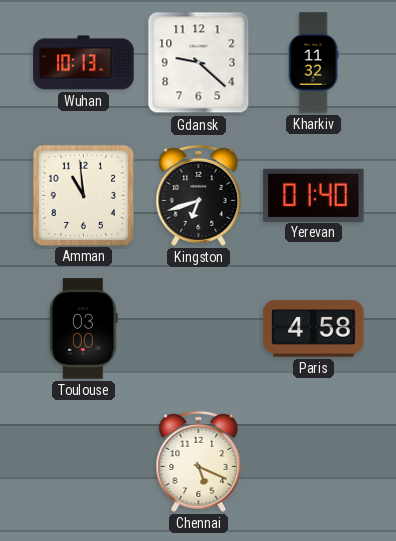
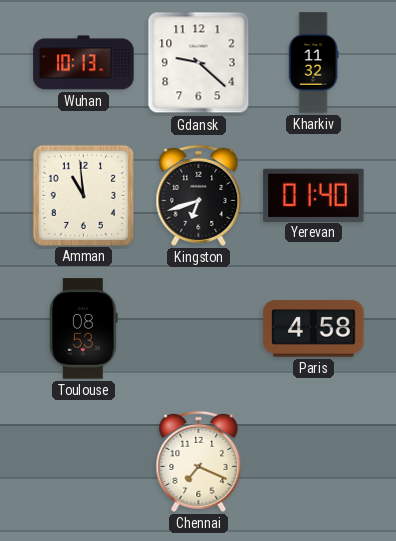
Toulouse: 03:00 -> 08:53 (84, 329)
Chennai: 5:19 -> 7:19 (199, 461)
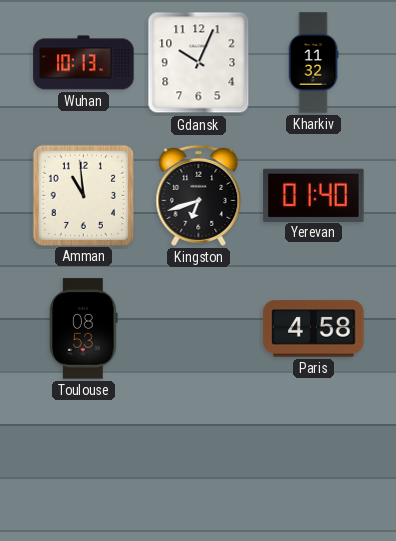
Gdansk: 9:22 -> 10:04 (199, 63)
Chennai: 7:19 -> none (199, 461)
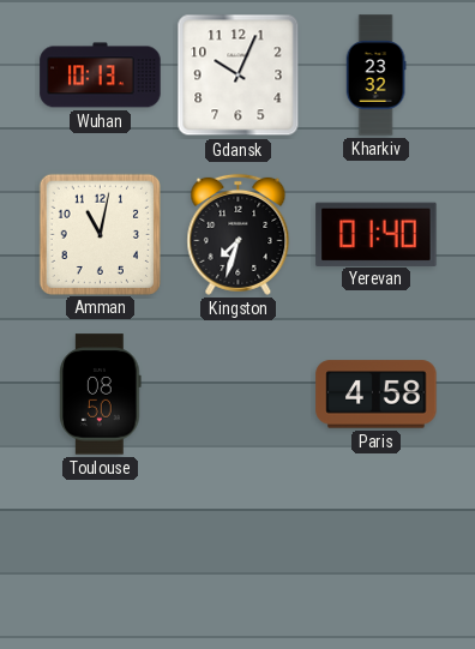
Kharkiv: 11:32 -> 23:32 (375, 76)
Amman: 10:59 -> 11:02 (100, 234)
Kingston: 6:42 -> 7:33 (239, 234)
Toulouse: 08:53 -> 08:50 (101, 395)
